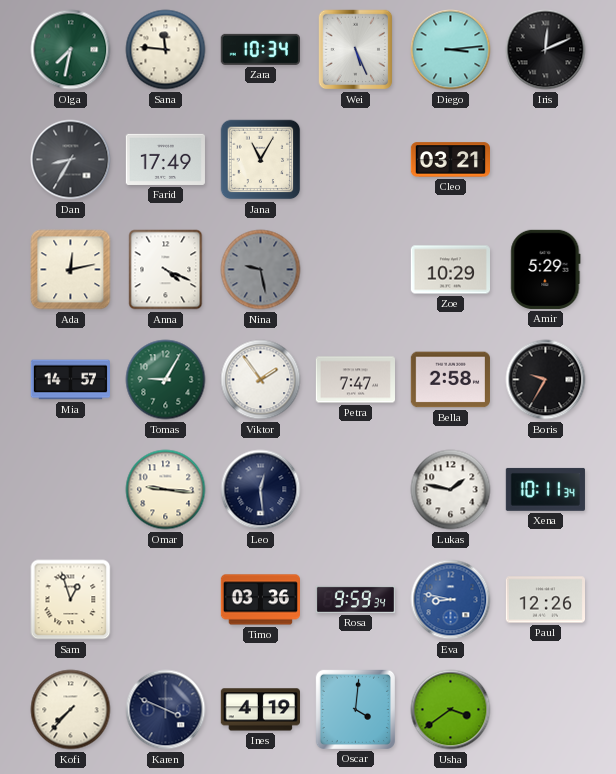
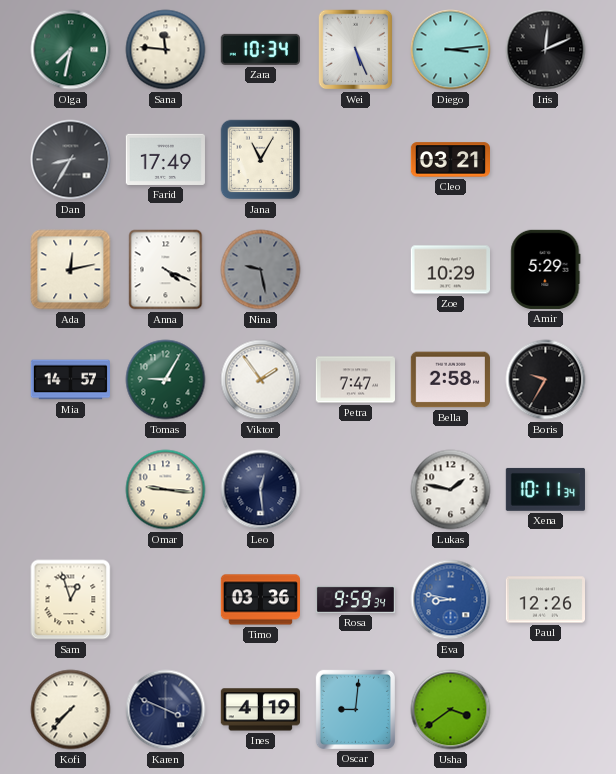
Oscar: 4:01 -> 9:01 (355, 709)
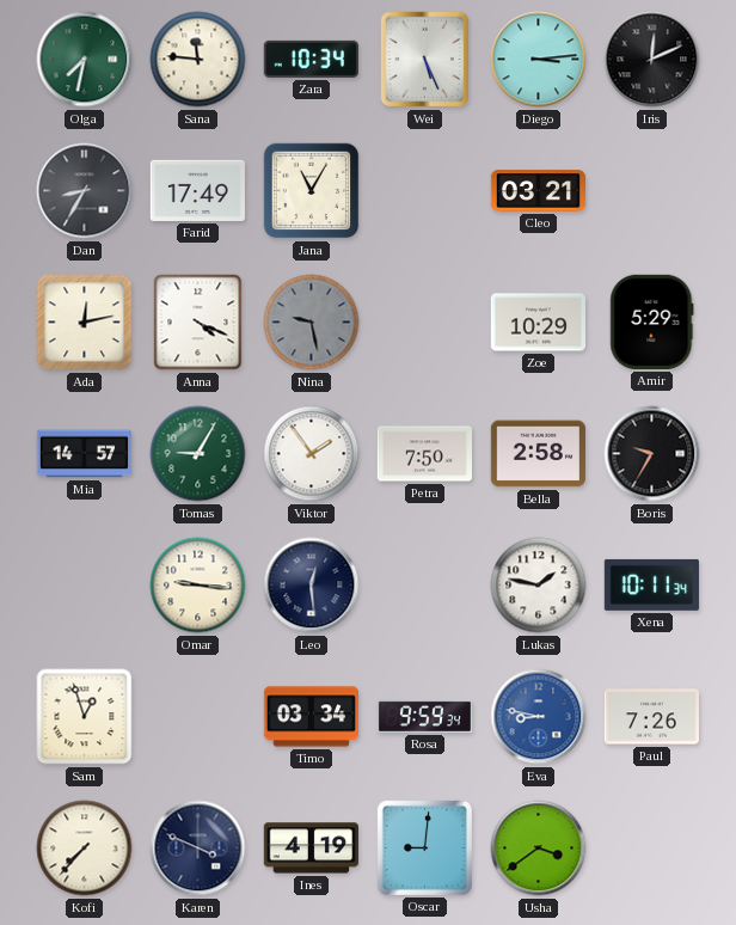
Petra: 7:47 -> 7:50 (424, 454)
Timo: 03:36 -> 03:34 (311, 717)
Paul: 12:26 -> 7:26 (651, 717)
